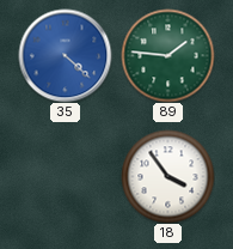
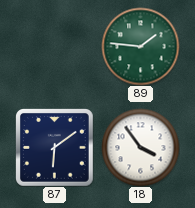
35: 4:22 -> none (65, 55)
87: none -> 6:09 (55, 148)
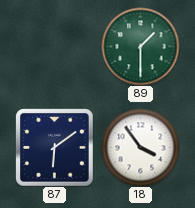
89: 1:46 -> 1:30 (140, 46)
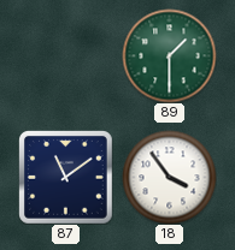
87: 6:09 -> 11:09 (66, 178)
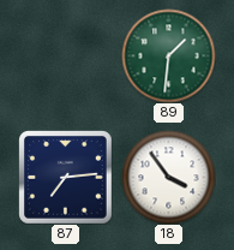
89: 1:30 -> 1:31 (168, 55)
87: 11:09 -> 7:14 (66, 178)
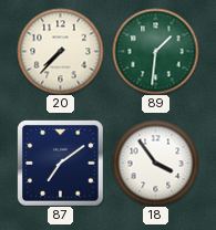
20: none -> 7:37 (60, 51)
87: 7:14 -> 7:09 (61, 164)
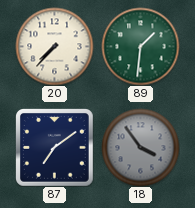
18 dial: white -> grey (140, 147)
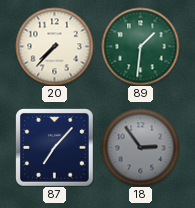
87: 7:09 -> 7:07 (55, 148)
18: 3:54 -> 2:54 (140, 147)
